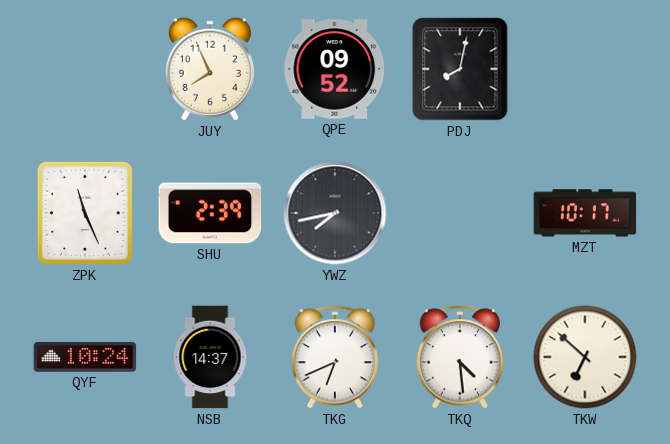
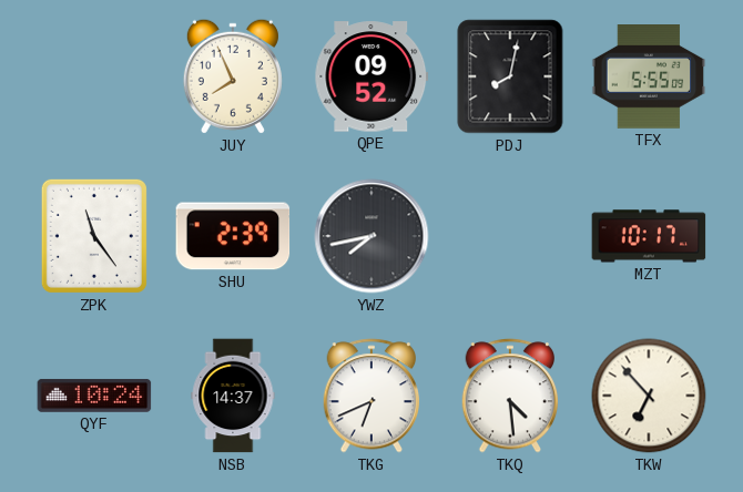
TFX: none -> 5:55 (649, 78)
ZPK: 11:26 -> 11:24 (94, 236)
TKW: 6:52 -> 6:53 (649, 396)
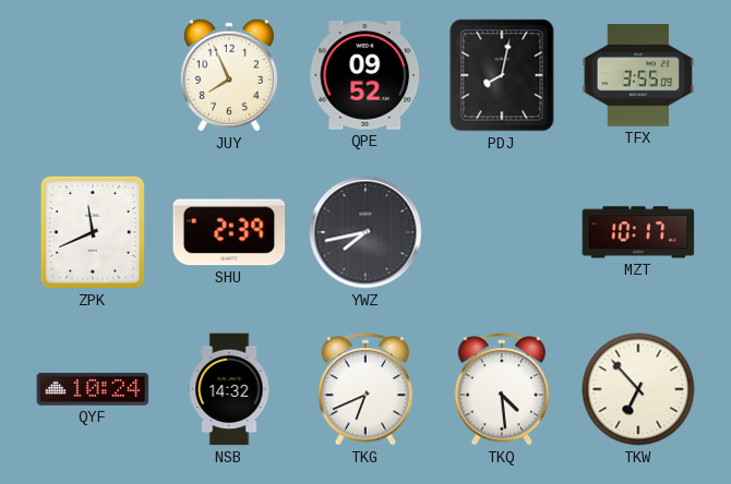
TFX: 5:55 -> 3:55 (638, 76)
ZPK: 11:24 -> 11:41 (93, 232)
NSB: 14:37 -> 14:32 (229, 389)
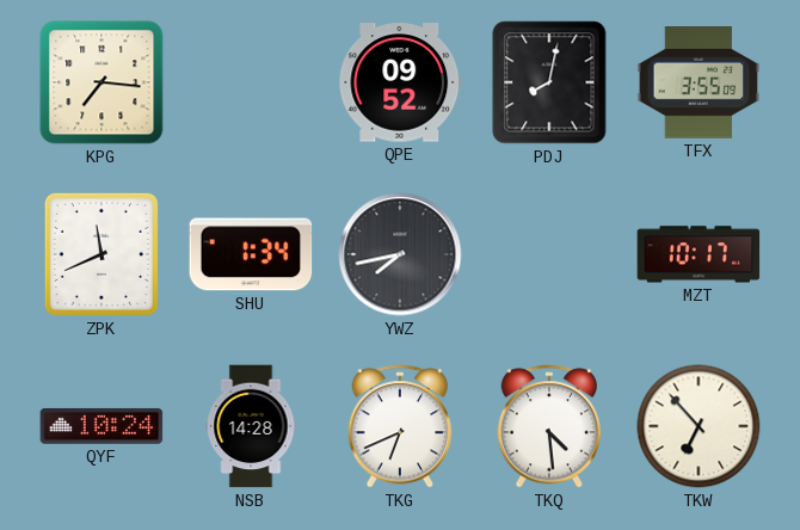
KPG: none -> 7:16 (101, 82)
JUY: 7:56 -> none (229, 75)
SHU: 2:39 -> 1:34 (251, 254)
NSB: 14:32 -> 14:28 (251, 426)
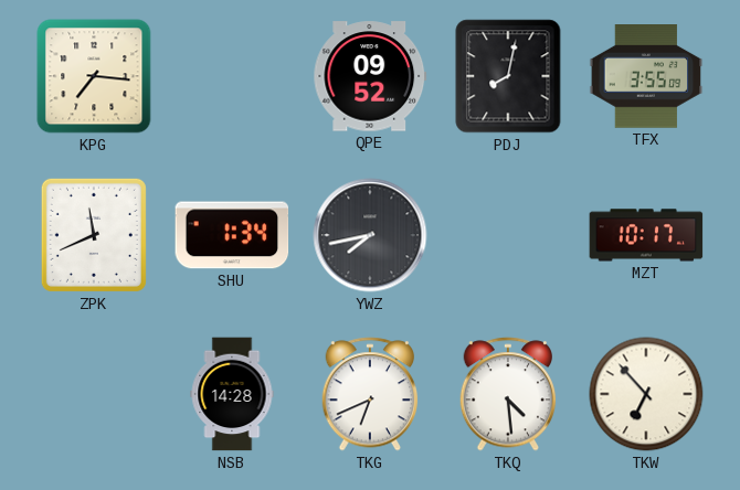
QYF: 10:24 -> none (101, 426)
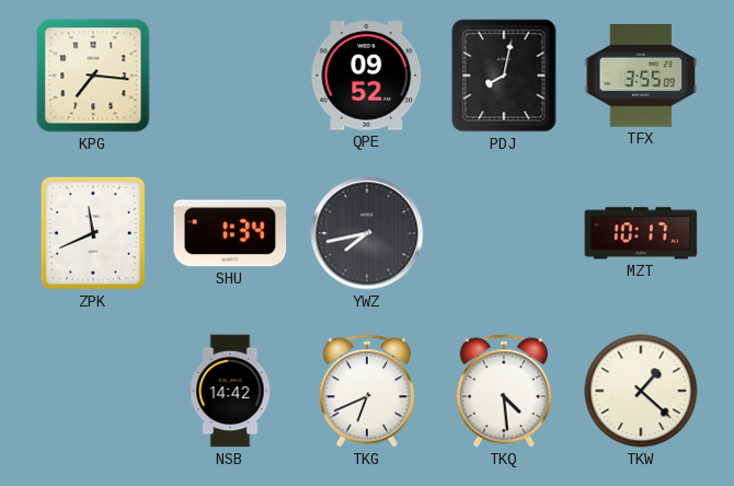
NSB: 14:28 -> 14:42 (230, 391)
TKW: 6:53 -> 1:22 (641, 391)
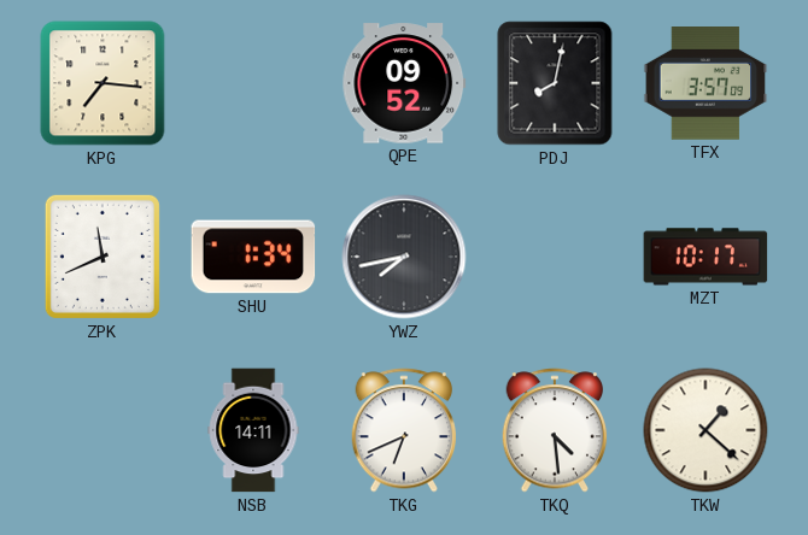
TFX: 3:55 -> 3:57 (705, 84)
NSB: 14:42 -> 14:11 (253, 430)
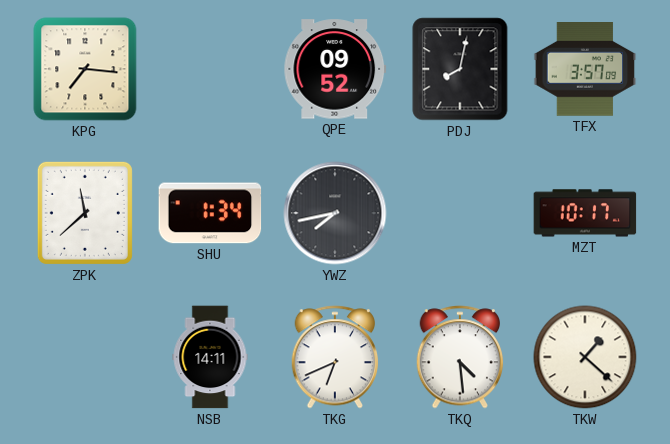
ZPK: 11:41 -> 11:38 (85, 213)
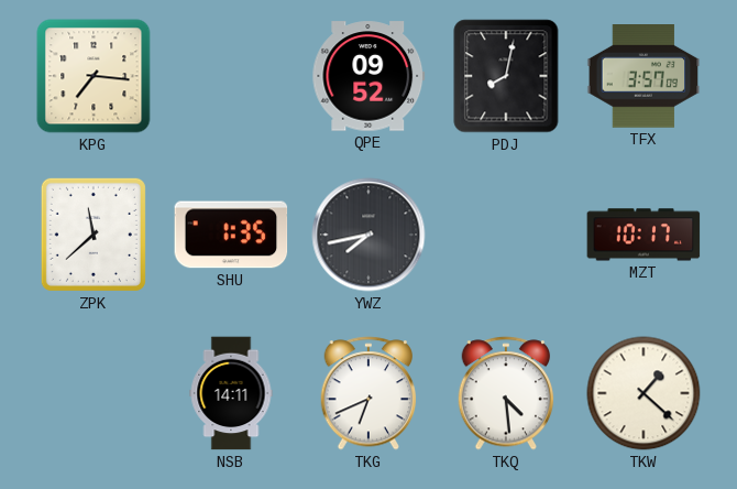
SHU: 1:34 -> 1:35 (231, 235)
